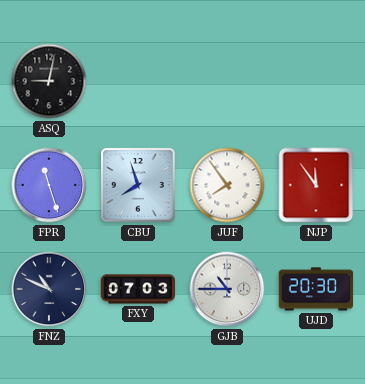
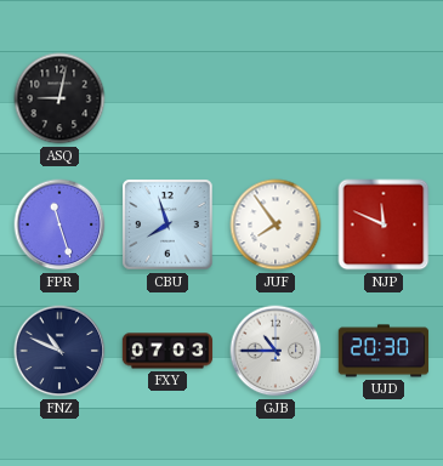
NJP: 11:54 -> 11:49 (384, 225)
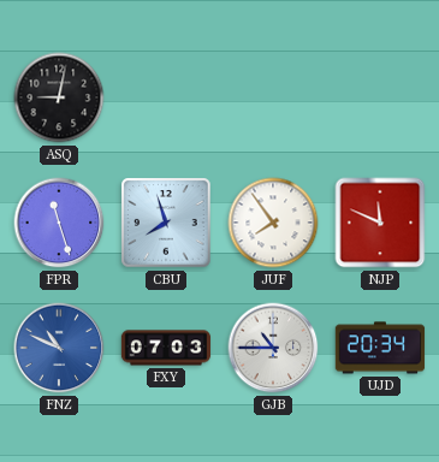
FNZ dial: navy -> blue (59, 348)
UJD: 20:30 -> 20:34 (380, 348)
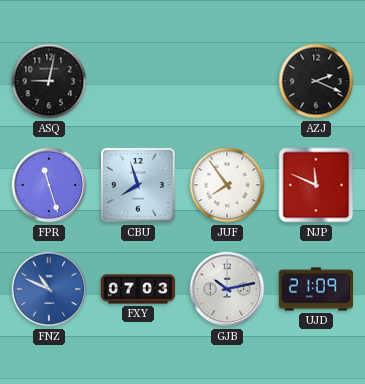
AZJ: none -> 2:19 (316, 81)
GJB: 10:45 -> 10:13 (227, 289)
UJD: 20:34 -> 21:09 (316, 289)
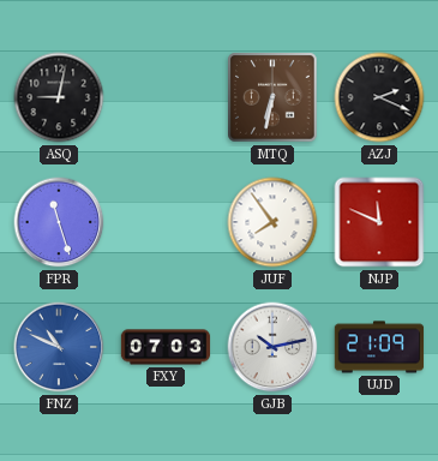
MTQ: none -> 6:32 (272, 97)
CBU: 7:57 -> none (138, 185)
